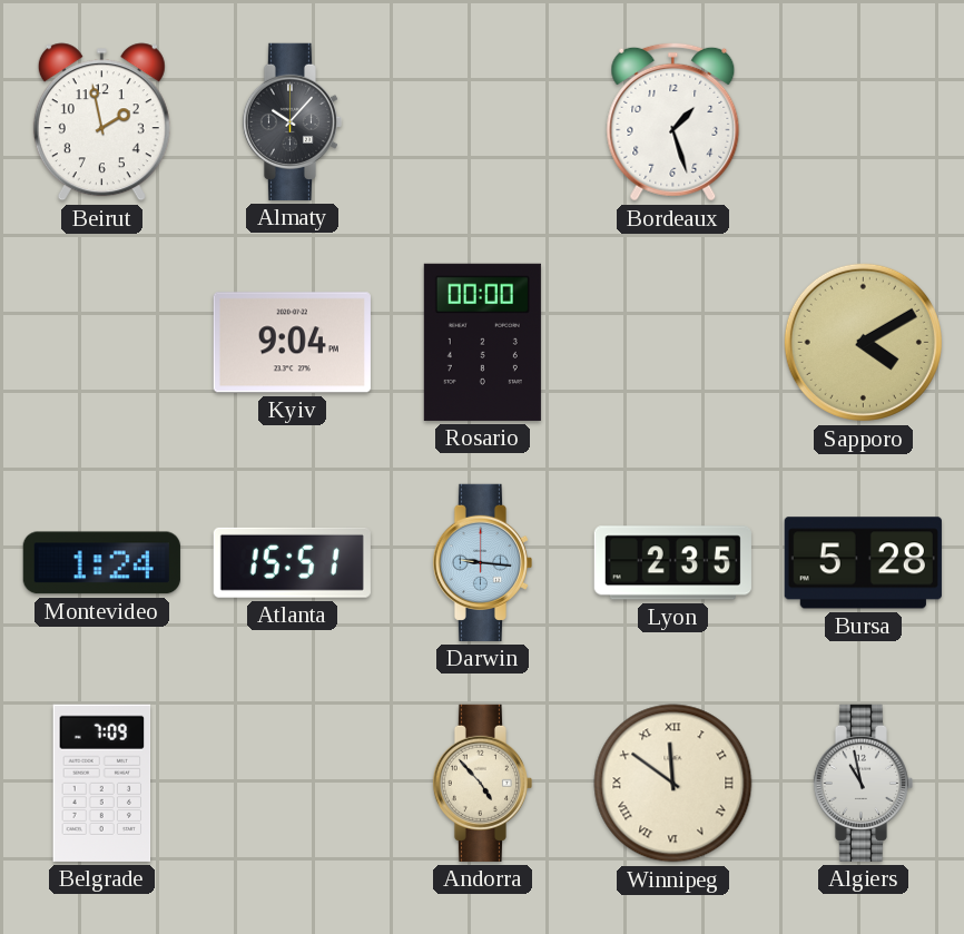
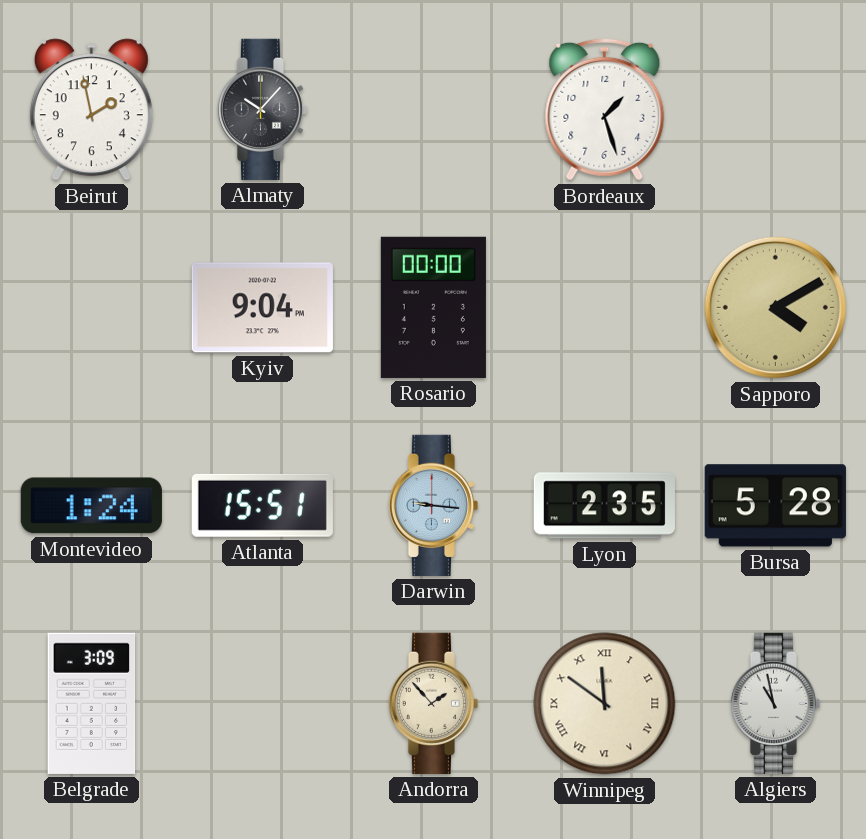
Belgrade: 7:09 -> 3:09 (92, 703)
Andorra: 4:53 -> 1:53 (433, 703)
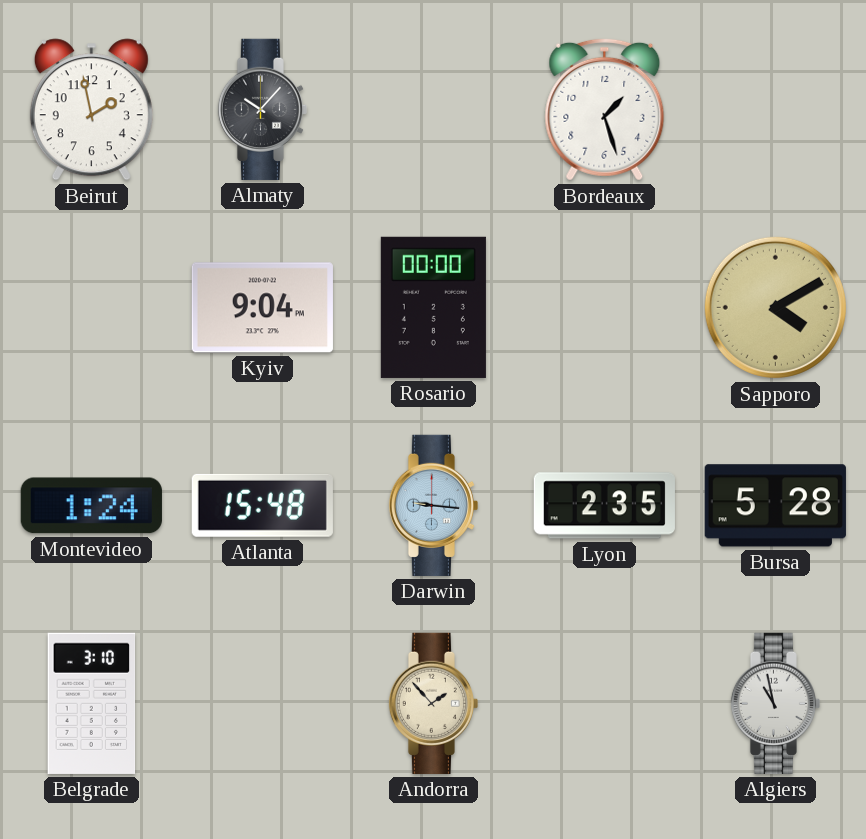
Atlanta: 15:51 -> 15:48 (262, 505)
Belgrade: 3:09 -> 3:10 (92, 703)
Winnipeg: 11:51 -> none (605, 704)
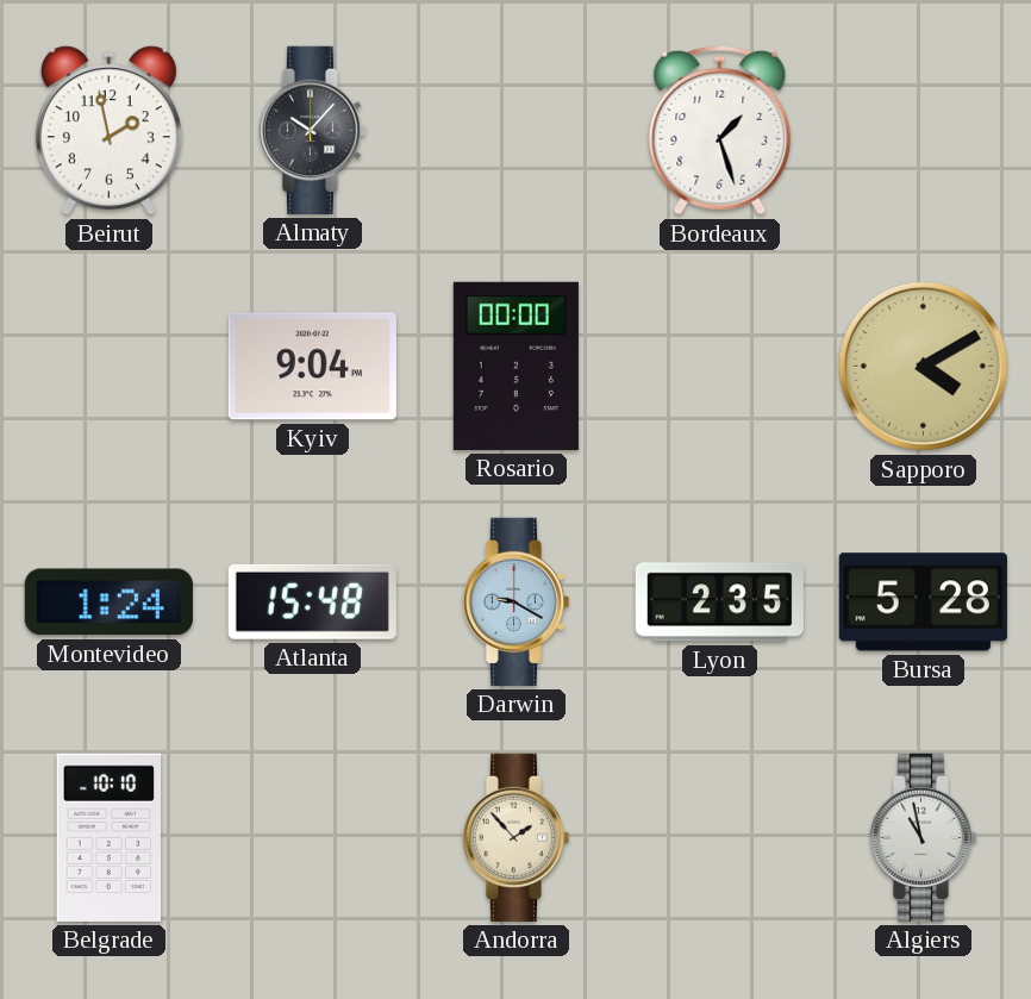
Darwin: 9:16 -> 9:20 (515, 601)
Belgrade: 3:10 -> 10:10 (110, 837)
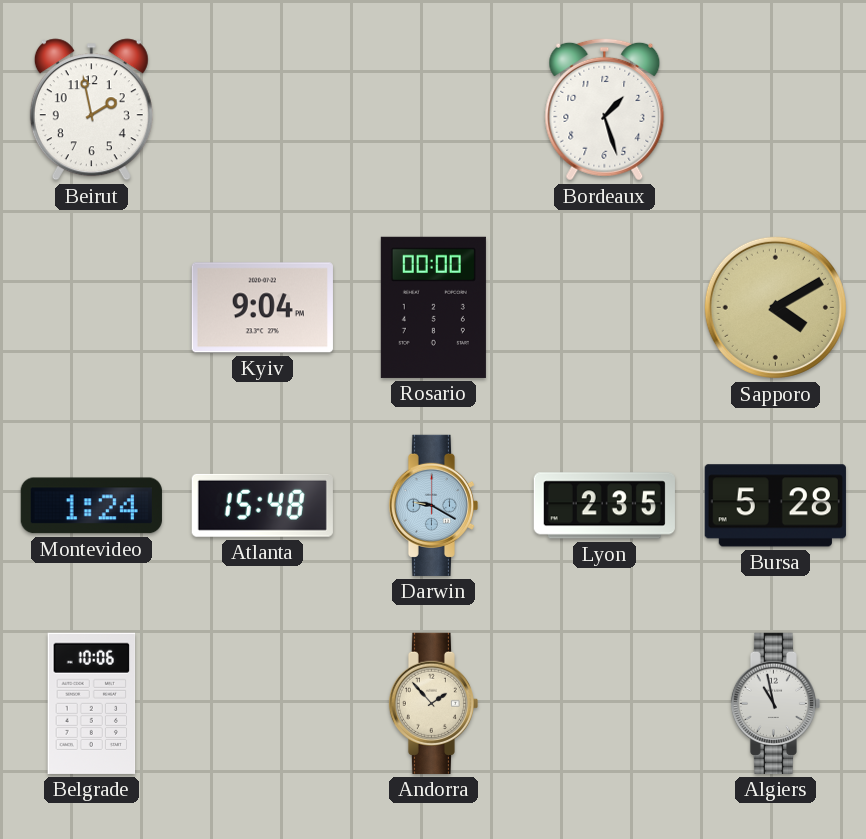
Almaty: 10:07 -> none (312, 130)
Belgrade: 10:10 -> 10:06 (92, 703)
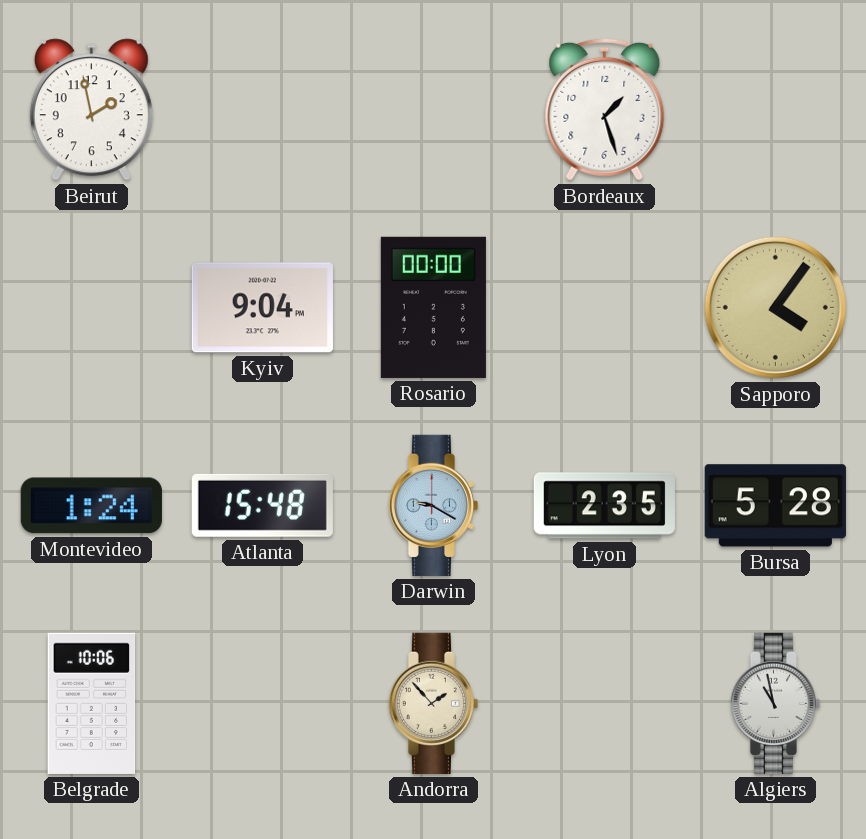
Sapporo: 4:10 -> 4:06 (775, 307)
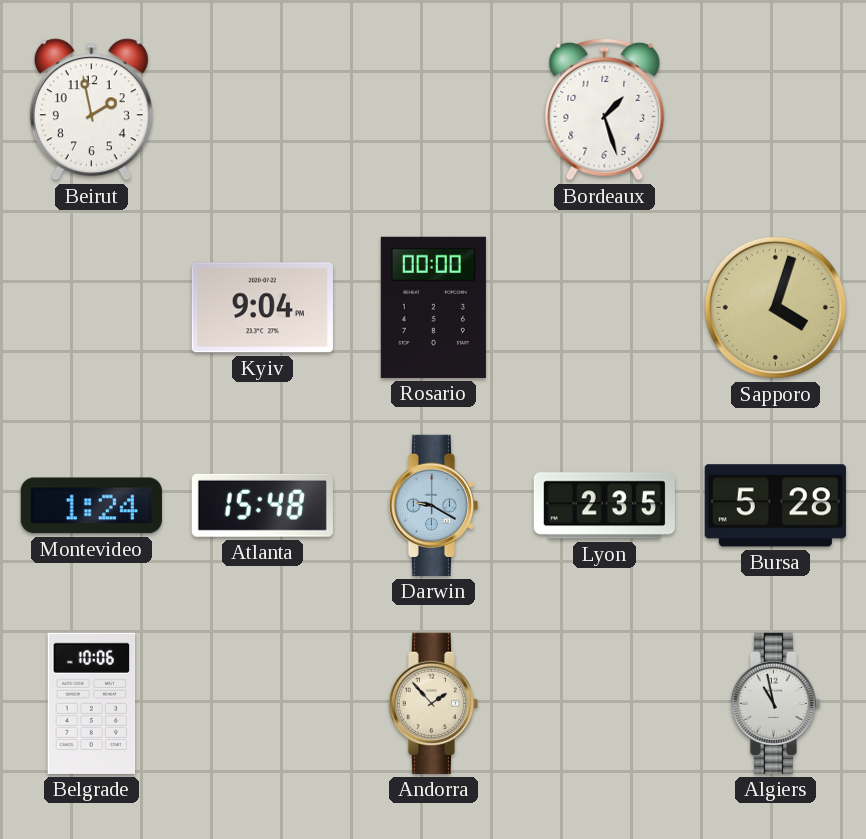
Sapporo: 4:06 -> 4:03 (775, 307)
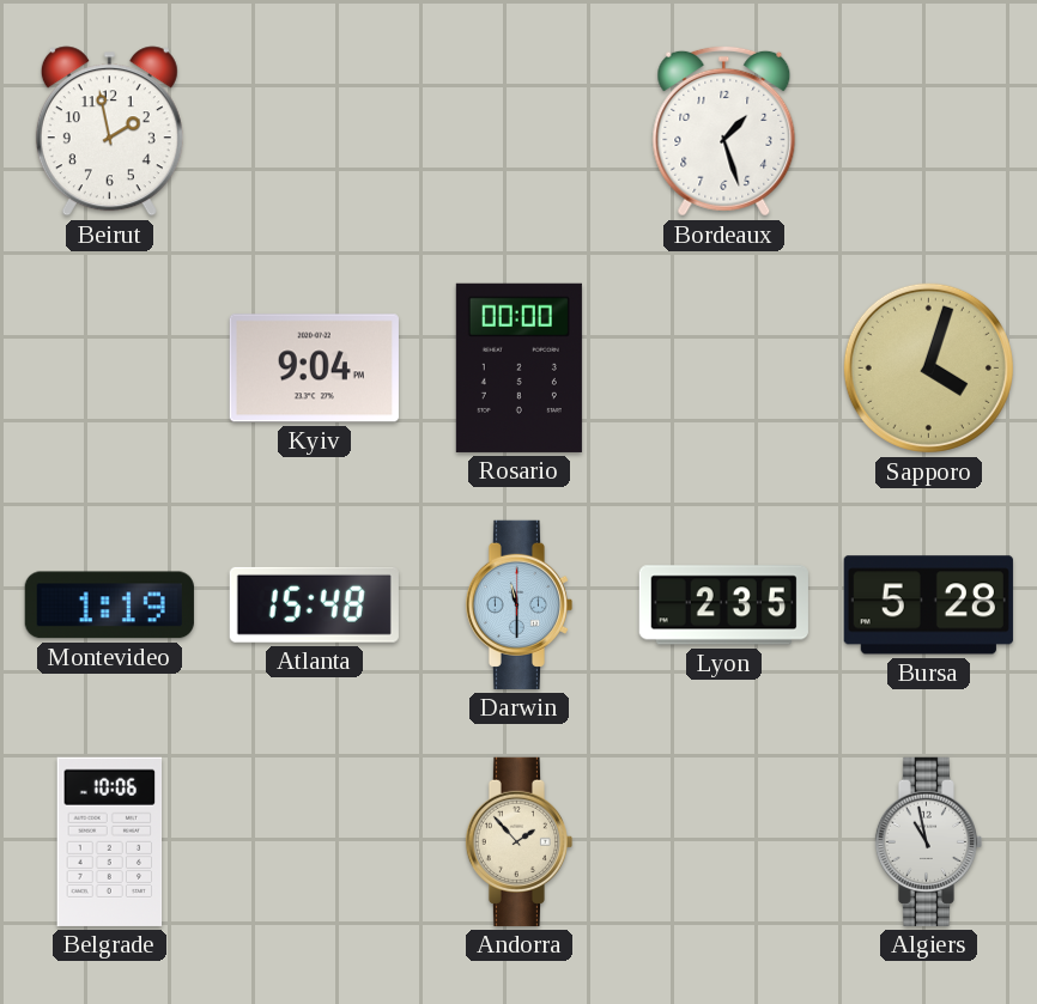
Montevideo: 1:24 -> 1:19 (109, 606)
Darwin: 9:20 -> 11:30 (518, 604)
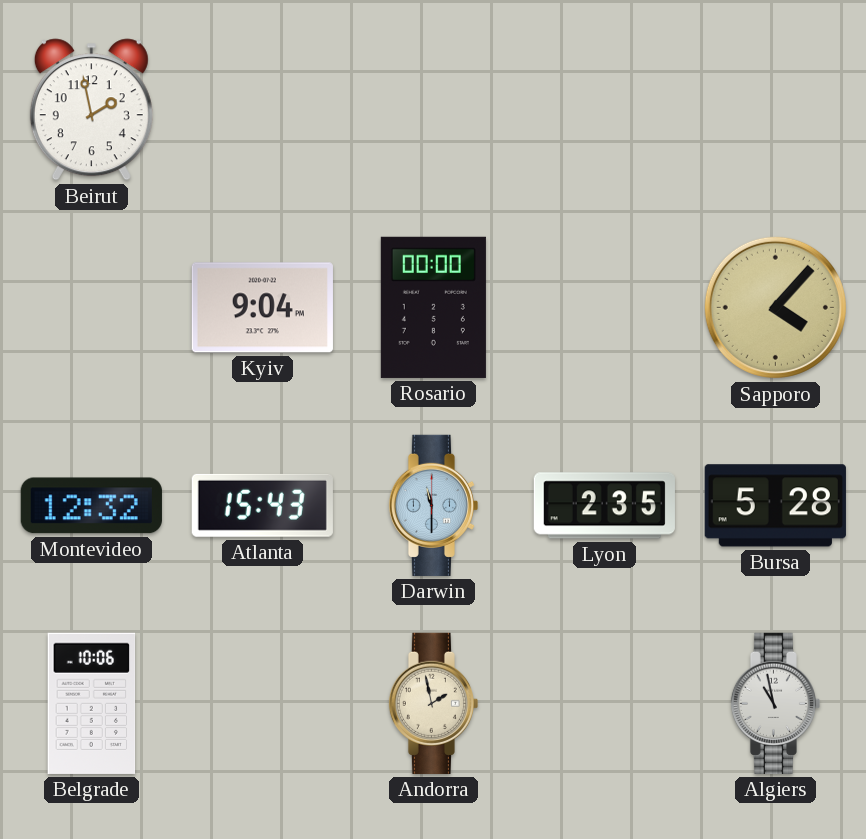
Bordeaux: 1:27 -> none (724, 130)
Sapporo: 4:03 -> 4:07 (775, 307)
Montevideo: 1:19 -> 12:32 (91, 506)
Atlanta: 15:48 -> 15:43 (262, 505)
Andorra: 1:53 -> 1:58 (433, 703)
